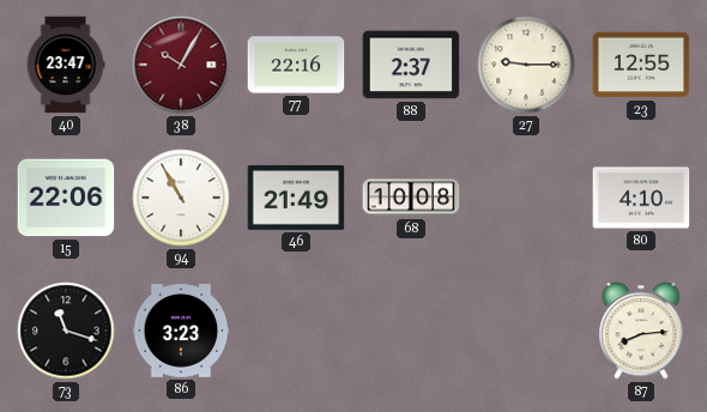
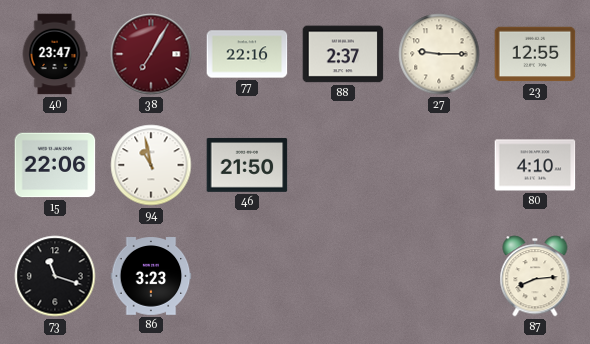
38: 10:05 -> 7:05 (151, 54)
94: 10:55 -> 10:58 (151, 165)
46: 21:49 -> 21:50 (247, 165)
68: 10:08 -> none (411, 198)
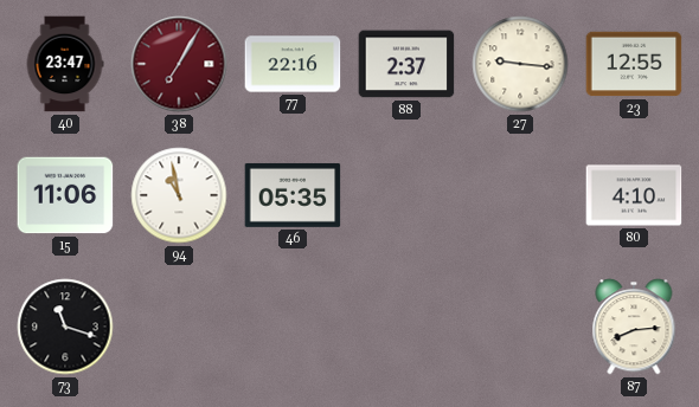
27: 9:15 -> 9:16 (520, 64)
15: 22:06 -> 11:06 (65, 195)
46: 21:50 -> 05:35 (293, 195)
86: 3:23 -> none (151, 276)
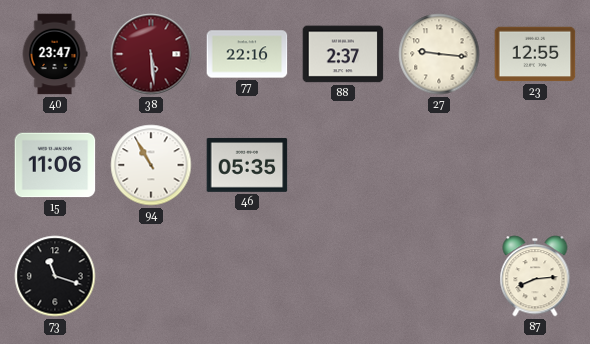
38: 7:05 -> 5:29 (151, 54)
94: 10:58 -> 10:55 (151, 165)
80: 4:10 -> none (634, 195)
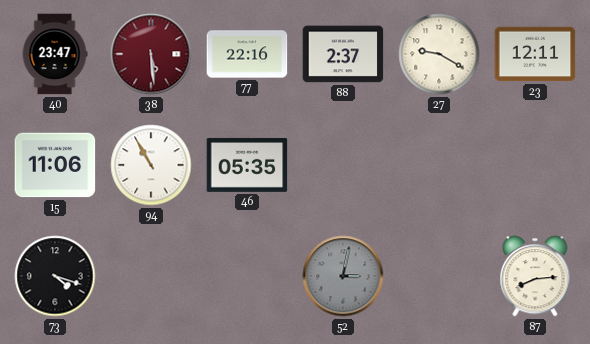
27: 9:16 -> 9:20 (439, 54)
23: 12:55 -> 12:11 (535, 54)
73: 11:18 -> 4:18 (55, 276)
52: none -> 3:02 (343, 276)
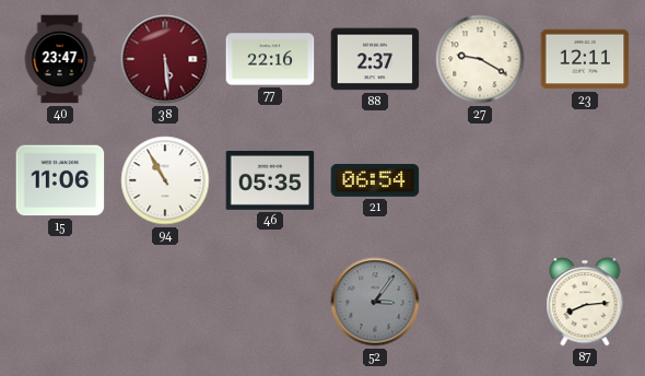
21: none -> 06:54 (375, 180)
73: 4:18 -> none (55, 276)
52: 3:02 -> 3:06 (375, 302)
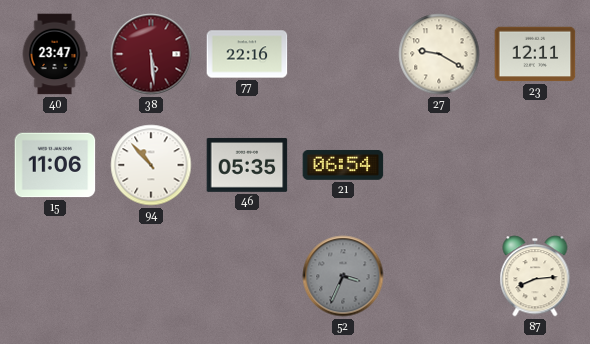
88: 2:37 -> none (375, 59)
94: 10:55 -> 10:53 (151, 165)
52: 3:06 -> 3:34 (343, 276)
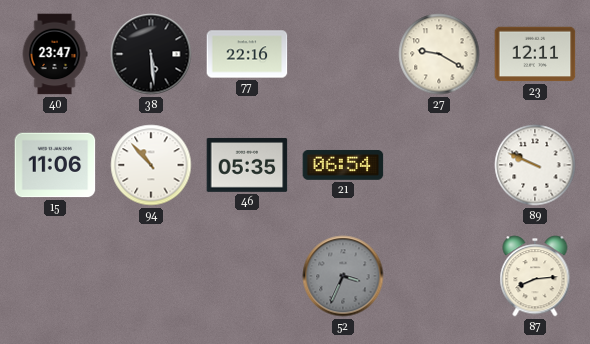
38 dial: burgundy -> black (151, 54)
89: none -> 9:49 (535, 165)
